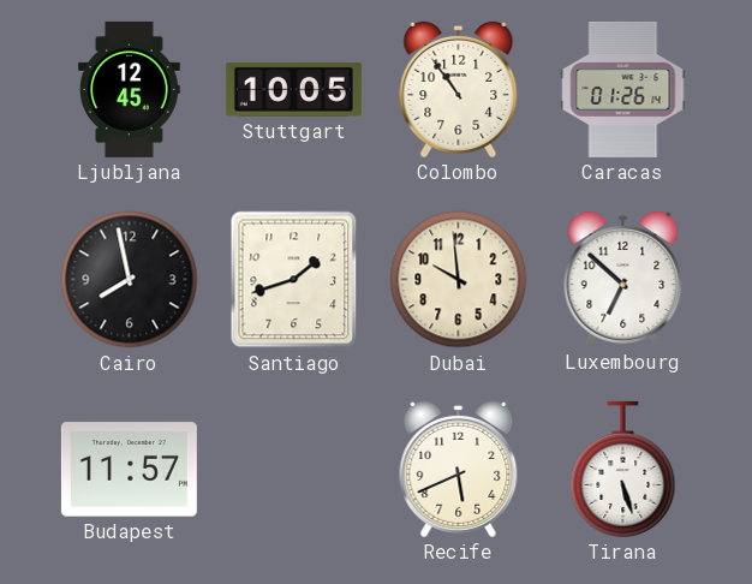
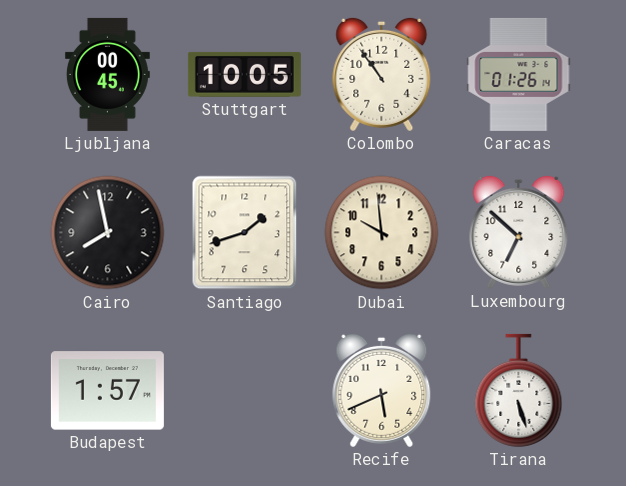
Ljubljana: 12:45 -> 00:45 (107, 74)
Budapest: 11:57 -> 1:57 (107, 391)
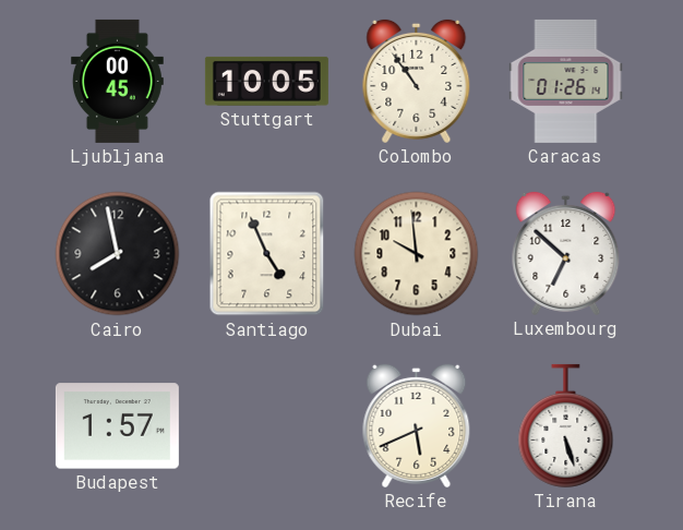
Santiago: 1:42 -> 4:56 (267, 254)
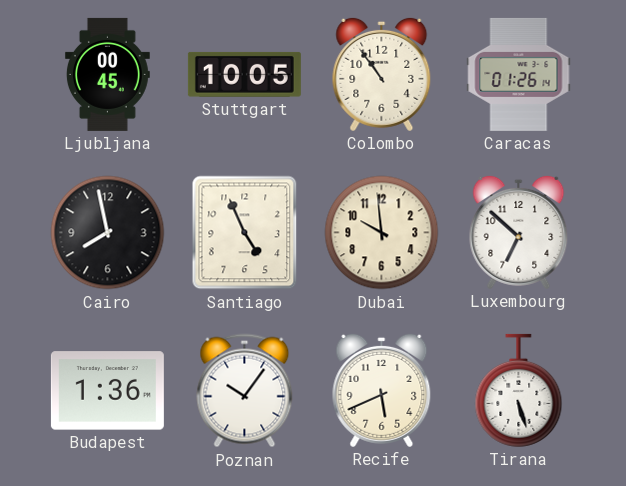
Budapest: 1:57 -> 1:36 (107, 391)
Poznan: none -> 10:06 (245, 391)
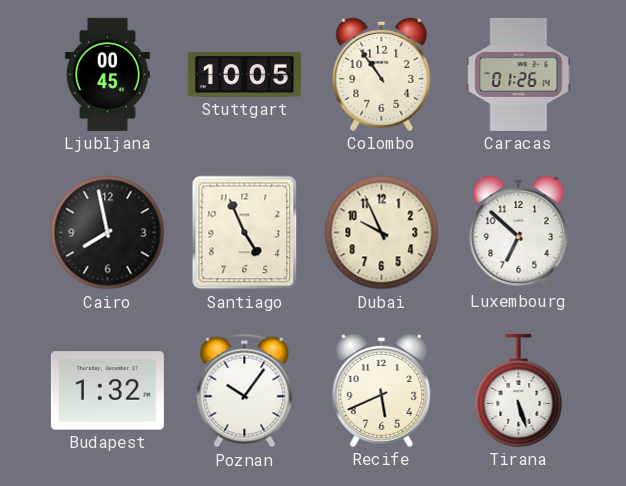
Dubai: 9:59 -> 9:56 (382, 233)
Budapest: 1:36 -> 1:32 (107, 391)
